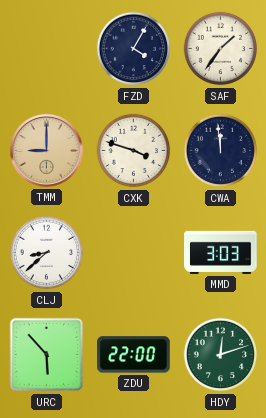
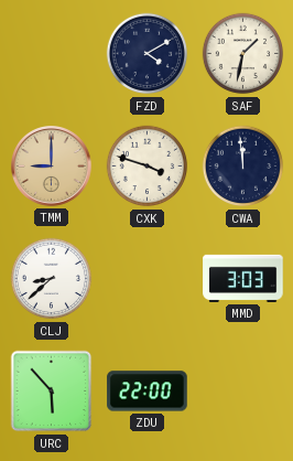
FZD: 4:05 -> 4:10 (148, 54)
SAF: 1:36 -> 1:32 (243, 54)
HDY: 12:12 -> none (221, 355)
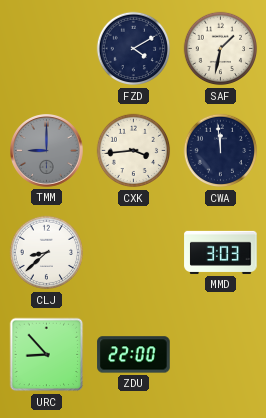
TMM dial: champagne -> grey (47, 151)
CXK: 3:48 -> 3:44 (134, 151)
URC: 5:53 -> 8:53 (47, 355)
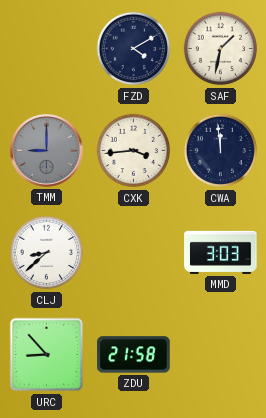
ZDU: 22:00 -> 21:58 (134, 355)
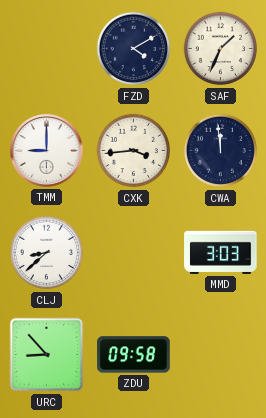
SAF: 1:32 -> 1:34 (221, 49)
TMM dial: grey -> white (47, 151)
ZDU: 21:58 -> 09:58 (134, 355)
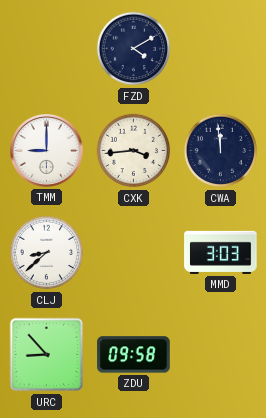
SAF: 1:34 -> none (221, 49)
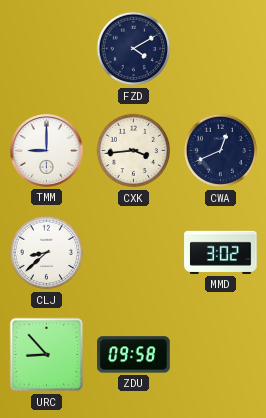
CWA: 11:59 -> 12:41 (221, 151)
MMD: 3:03 -> 3:02 (221, 252)
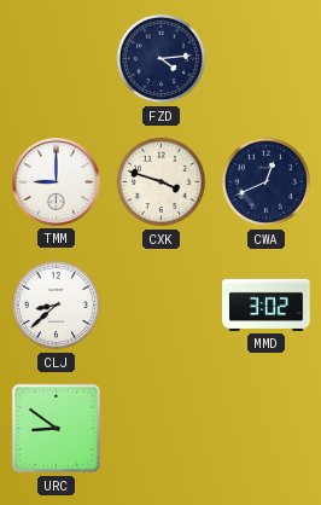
FZD: 4:10 -> 4:14 (162, 59)
CXK: 3:44 -> 3:48 (162, 182)
URC: 8:53 -> 8:51 (57, 429)
ZDU: 09:58 -> none (134, 355)
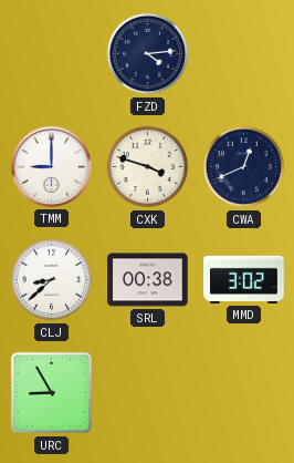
SRL: none -> 00:38 (148, 280)
URC: 8:51 -> 8:55 (52, 393)
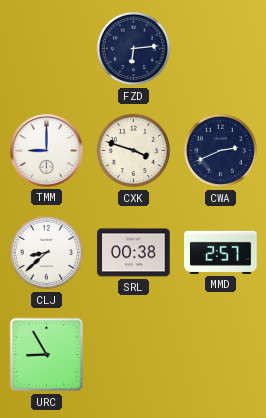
FZD: 4:14 -> 6:14 (134, 49)
CWA: 12:41 -> 2:41 (221, 151)
MMD: 3:02 -> 2:57 (221, 252)
